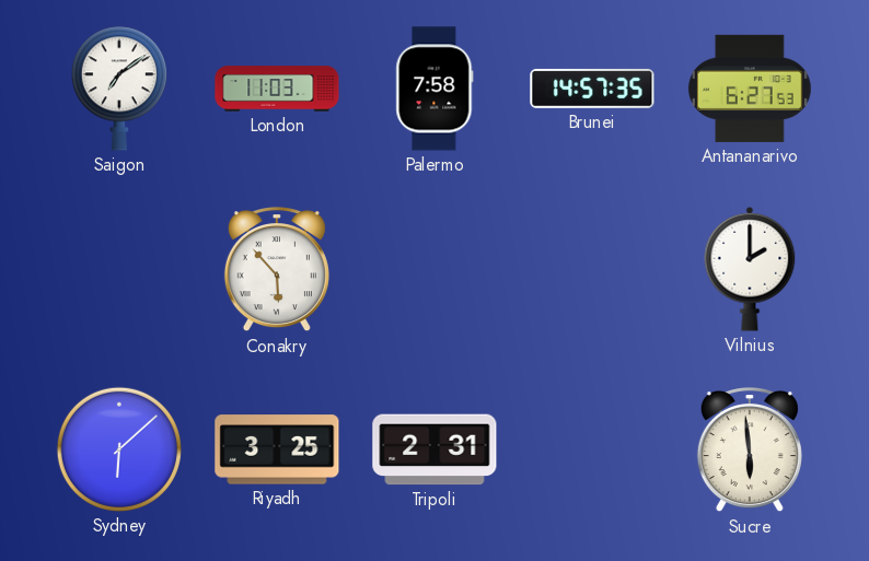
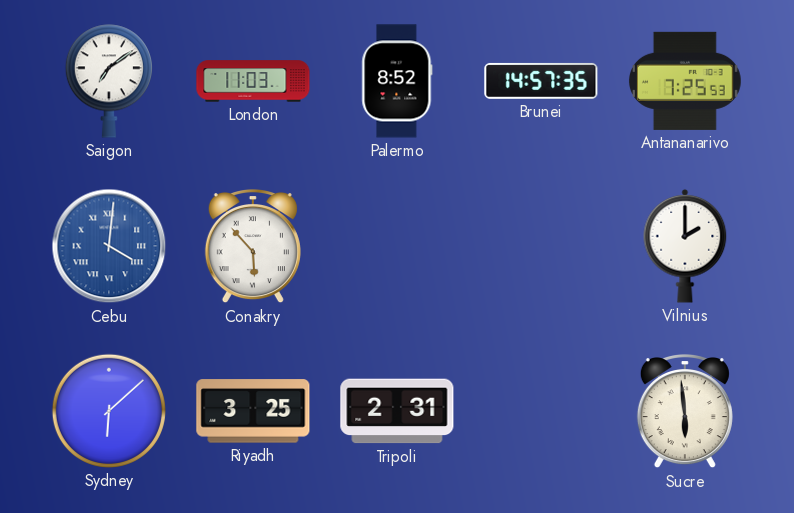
Palermo: 7:58 -> 8:52 (397, 81)
Antananarivo: 6:27 -> 7:25 (685, 81)
Cebu: none -> 4:01 (109, 246)
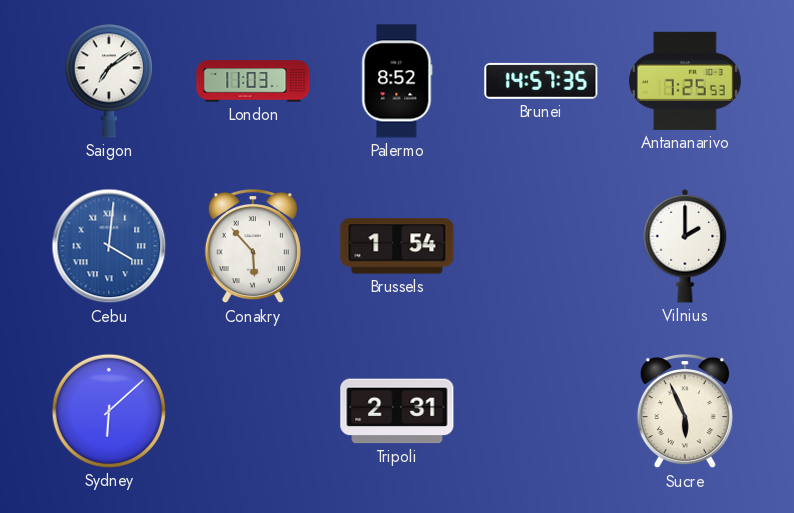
Brussels: none -> 1:54 (397, 246)
Riyadh: 3:25 -> none (253, 411)
Sucre: 5:59 -> 5:56 (685, 412)
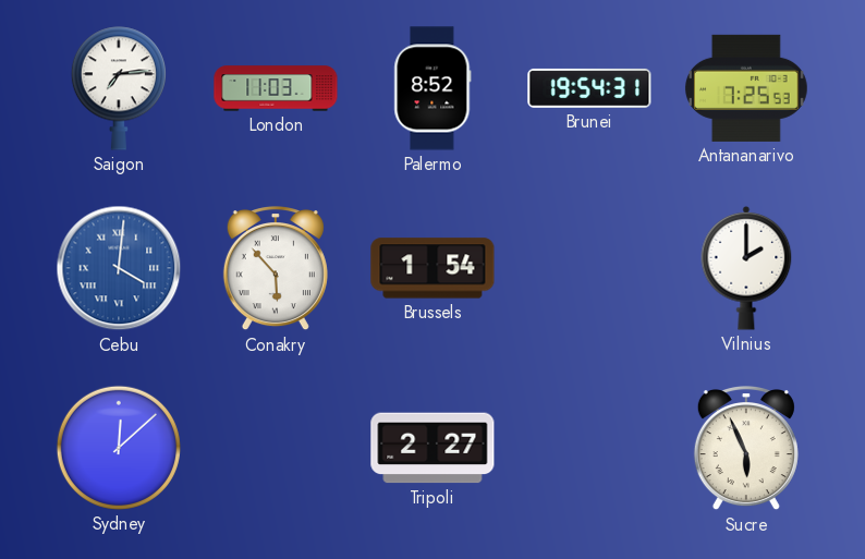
Saigon: 7:09 -> 7:14 (119, 88)
Brunei: 14:57 -> 19:54 (589, 88)
Sydney: 6:08 -> 12:08 (119, 448)
Tripoli: 2:31 -> 2:27 (432, 448)
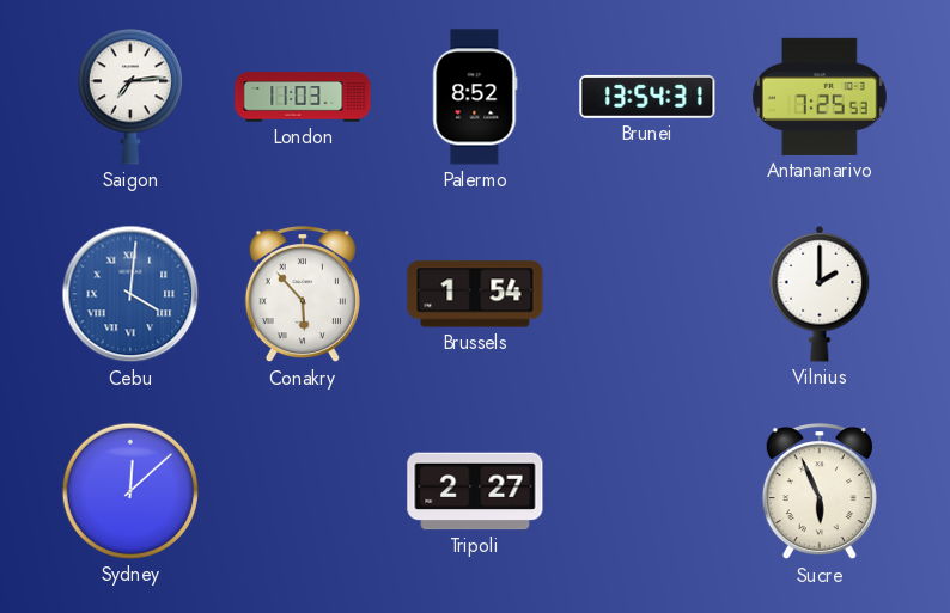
Brunei: 19:54 -> 13:54 (647, 97)
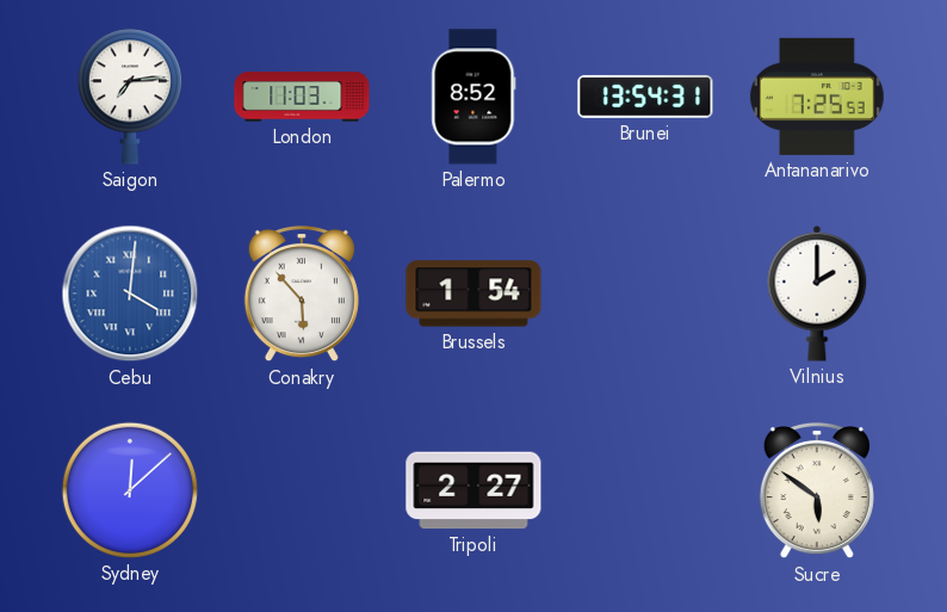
Sucre: 5:56 -> 5:51 (817, 492)
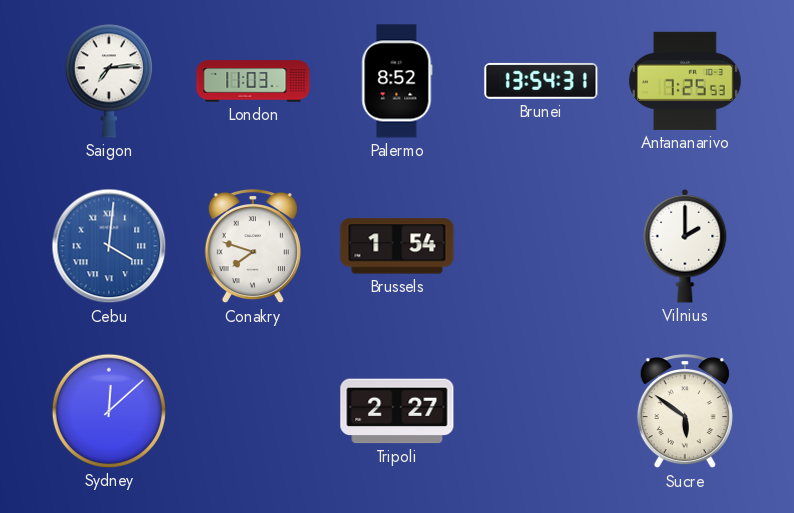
Conakry: 5:53 -> 7:48 (253, 247)
